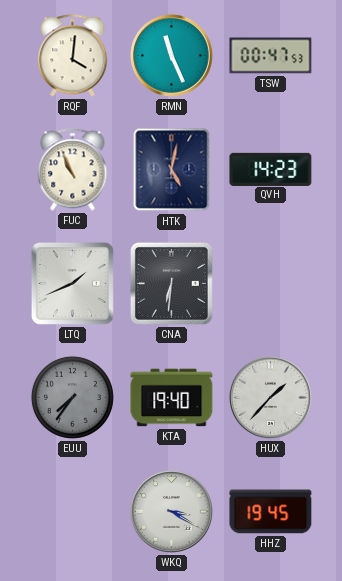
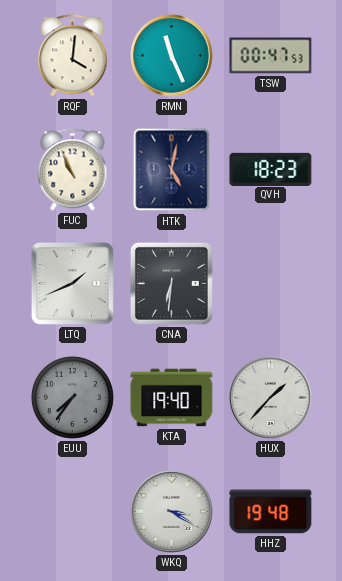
QVH: 14:23 -> 18:23 (271, 169)
HHZ: 19:45 -> 19:48 (271, 512)
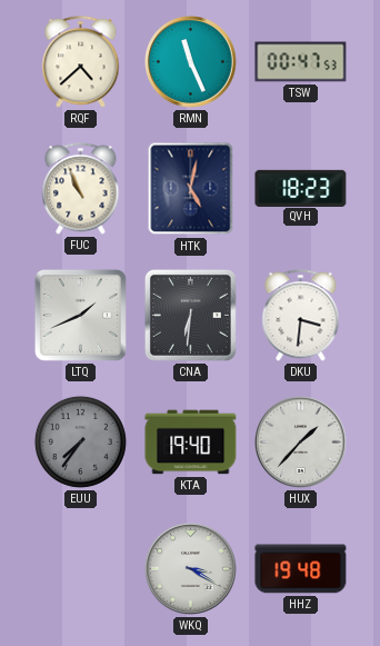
RQF: 4:01 -> 4:38 (81, 62)
DKU: none -> 3:31 (301, 316)
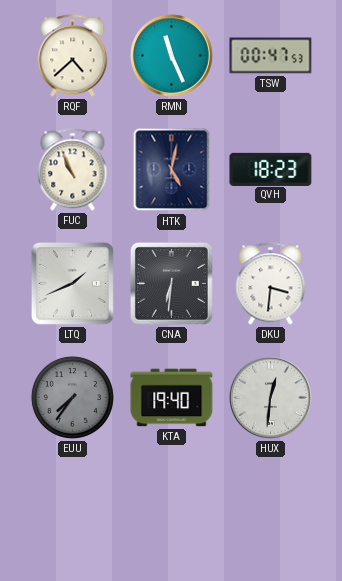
HUX: 1:37 -> 12:31 (271, 398)
WKQ: 3:20 -> none (191, 569)
HHZ: 19:48 -> none (301, 569)
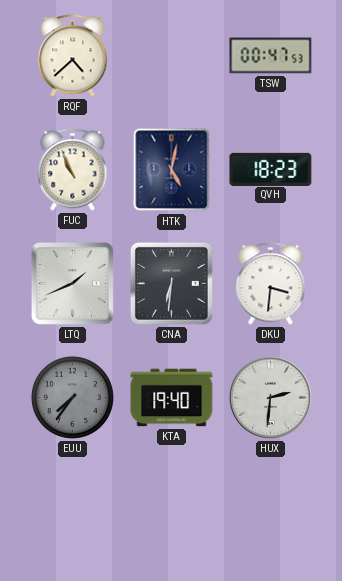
RMN: 11:26 -> none (172, 56)
HUX: 12:31 -> 2:31 (271, 398)
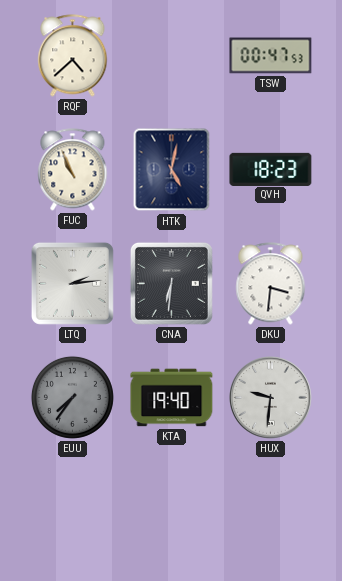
LTQ: 1:41 -> 2:14 (72, 283)
HUX: 2:31 -> 9:31 (271, 398)
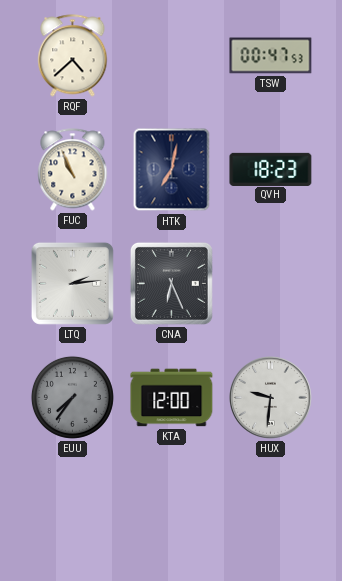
HTK: 5:02 -> 7:02 (172, 170)
CNA: 6:31 -> 6:26 (171, 283)
DKU: 3:31 -> none (271, 284)
KTA: 19:40 -> 12:00 (172, 398)
